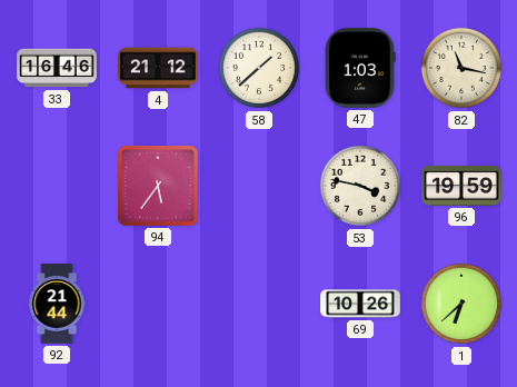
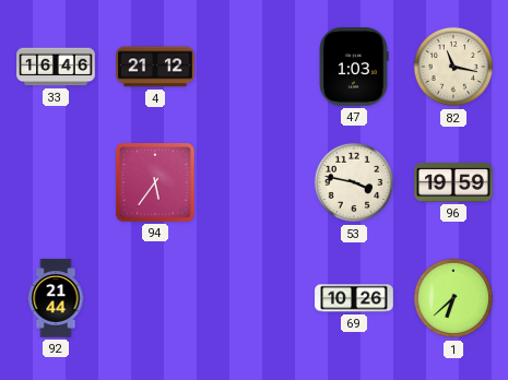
58: 1:38 -> none (259, 68)
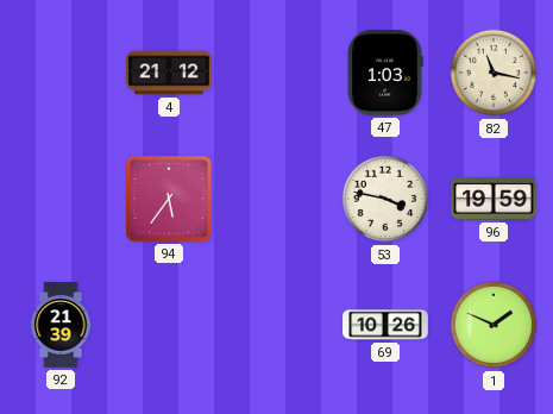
33: 16:46 -> none (56, 67)
92: 21:44 -> 21:39 (61, 325)
1: 6:38 -> 1:49 (494, 325)
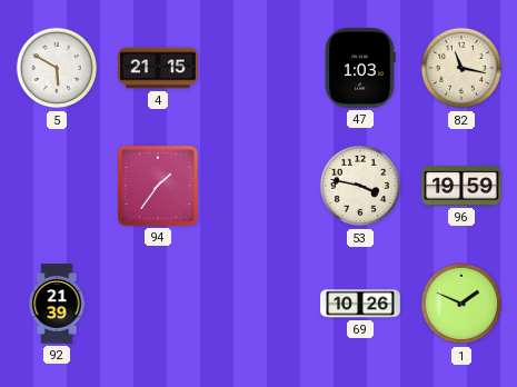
5: none -> 5:50 (57, 68)
4: 21:12 -> 21:15 (158, 68)
94: 5:36 -> 1:36 (158, 186)
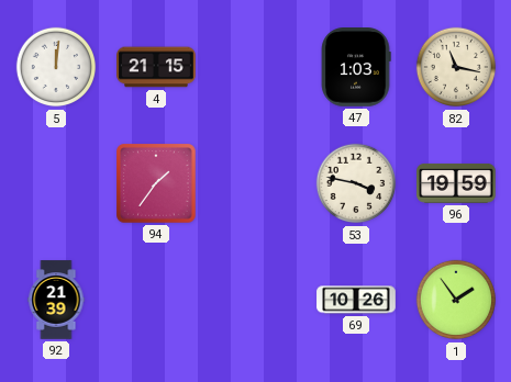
5: 5:50 -> 12:01 (56, 67)
1: 1:49 -> 1:54 (456, 300)
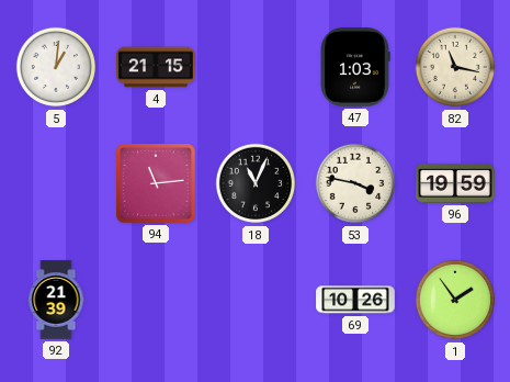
5: 12:01 -> 1:01 (56, 67)
94: 1:36 -> 11:14 (156, 183)
18: none -> 11:04 (256, 183)
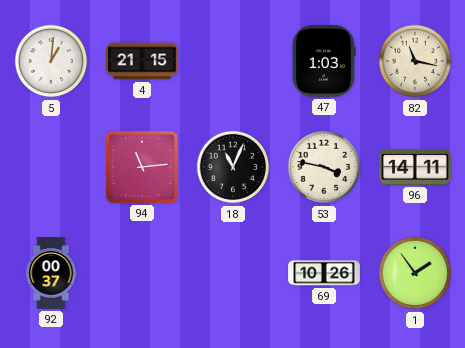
96: 19:59 -> 14:11 (415, 167)
92: 21:39 -> 00:37 (51, 273)
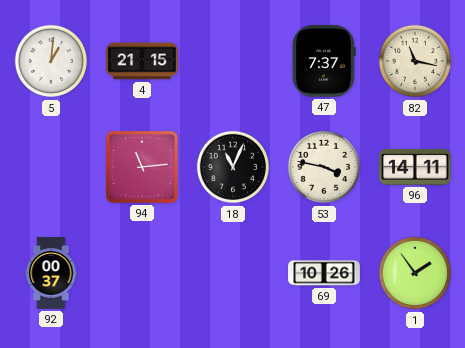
47: 1:03 -> 7:37 (324, 61)
